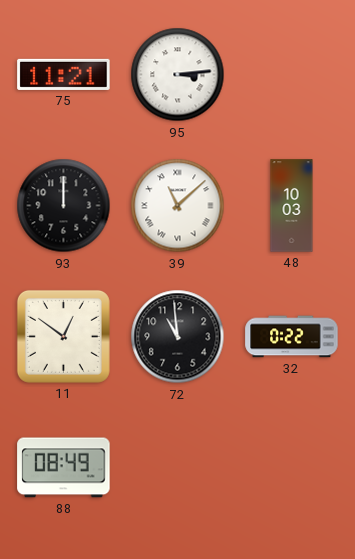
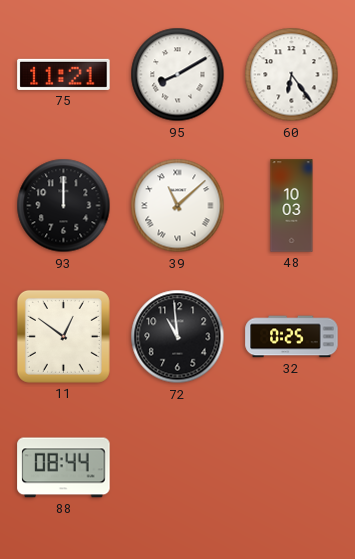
95: 3:14 -> 8:10 (178, 75)
60: none -> 6:24 (292, 75)
32: 0:22 -> 0:25 (292, 337)
88: 08:49 -> 08:44 (64, 468)
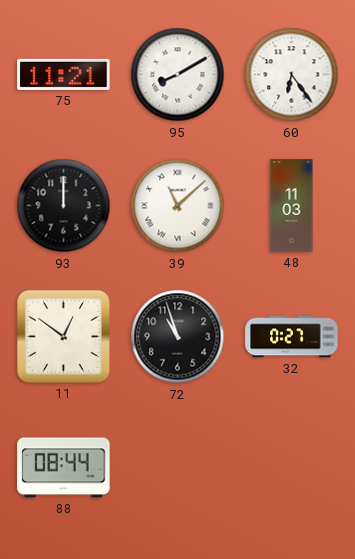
48: 10:03 -> 11:03 (292, 206)
72: 10:59 -> 10:57 (178, 337)
32: 0:25 -> 0:27 (292, 337)
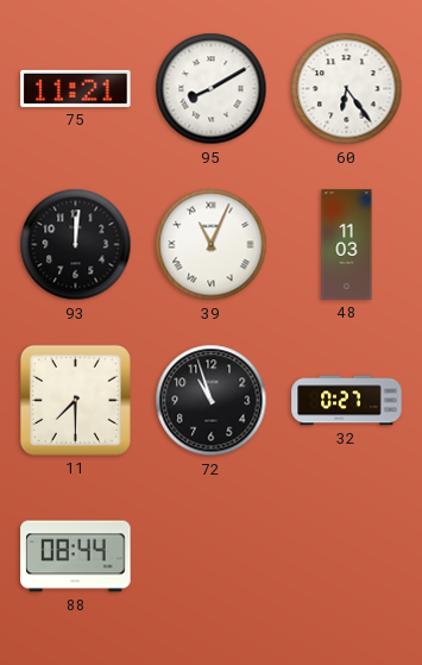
93: 12:00 -> 12:01 (76, 245)
39: 11:08 -> 11:04 (212, 245)
11: 12:51 -> 7:30 (75, 400)
